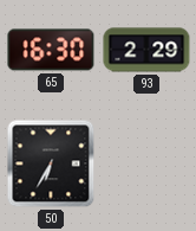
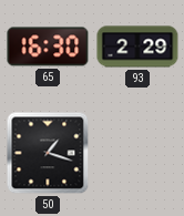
50: 6:35 -> 1:18 (48, 153)
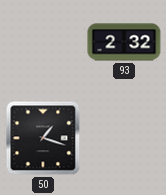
65: 16:30 -> none (48, 47)
93: 2:29 -> 2:32 (124, 42)
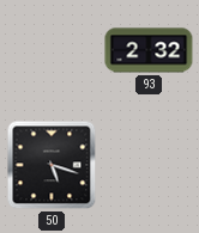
50: 1:18 -> 5:18 (52, 165)
